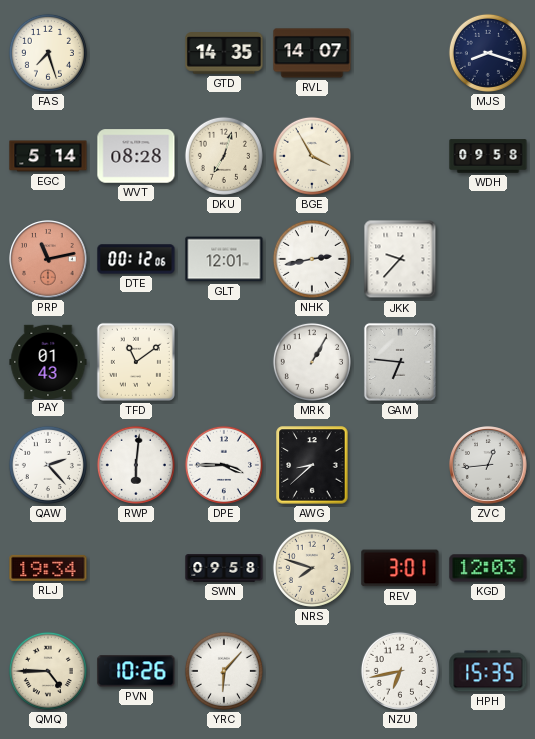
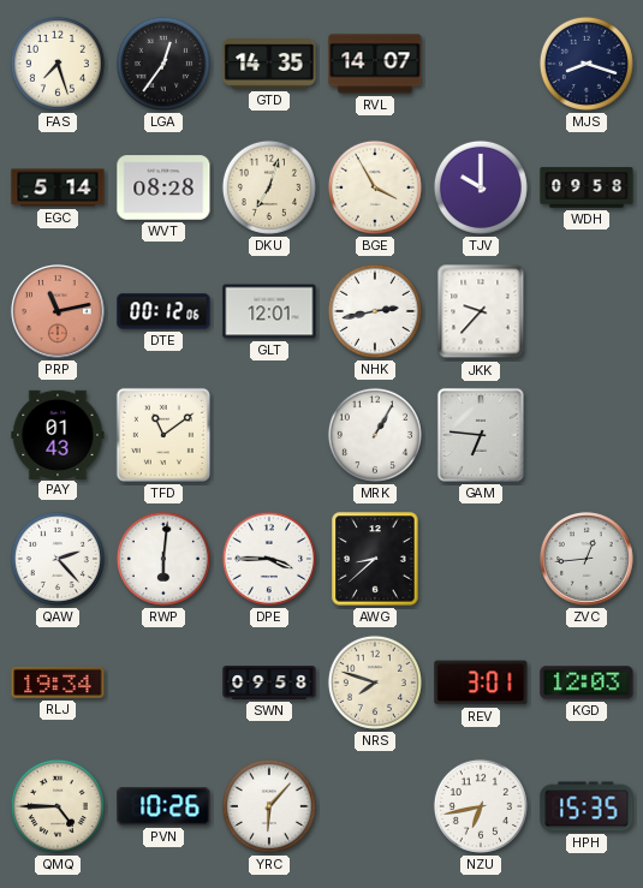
LGA: none -> 12:36 (163, 64)
TJV: none -> 10:00 (481, 187)
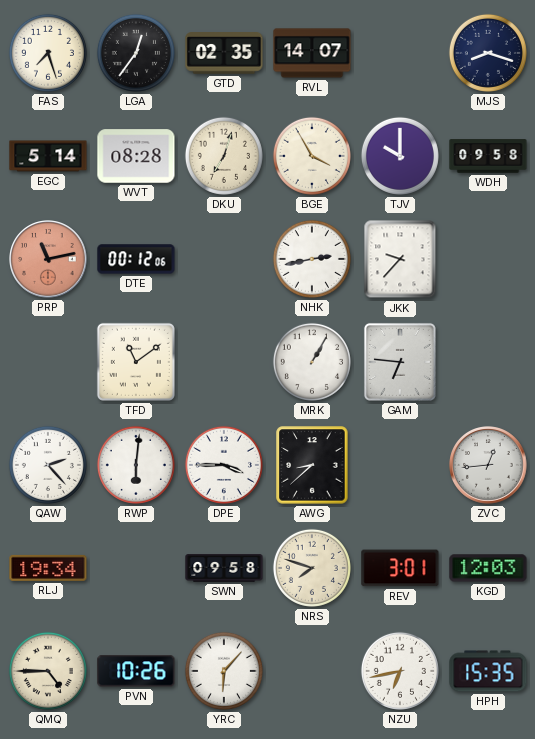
GTD: 14:35 -> 02:35 (224, 53)
GLT: 12:01 -> none (269, 311)
PAY: 01:43 -> none (58, 434)
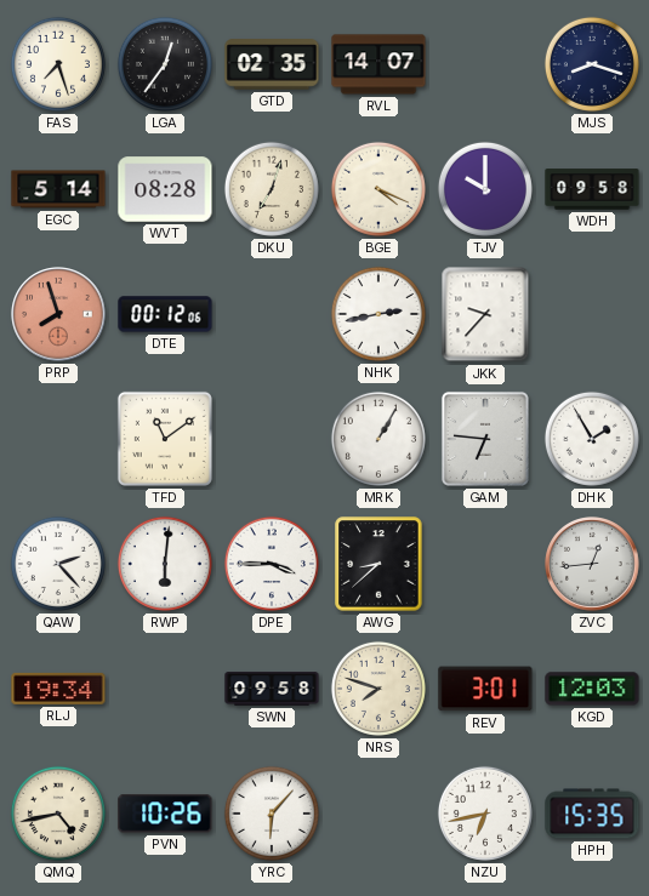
BGE: 3:55 -> 4:19 (378, 189)
PRP: 11:13 -> 7:57 (58, 314)
DHK: none -> 1:55 (592, 439)
QMQ: 4:45 -> 4:43 (58, 814)
